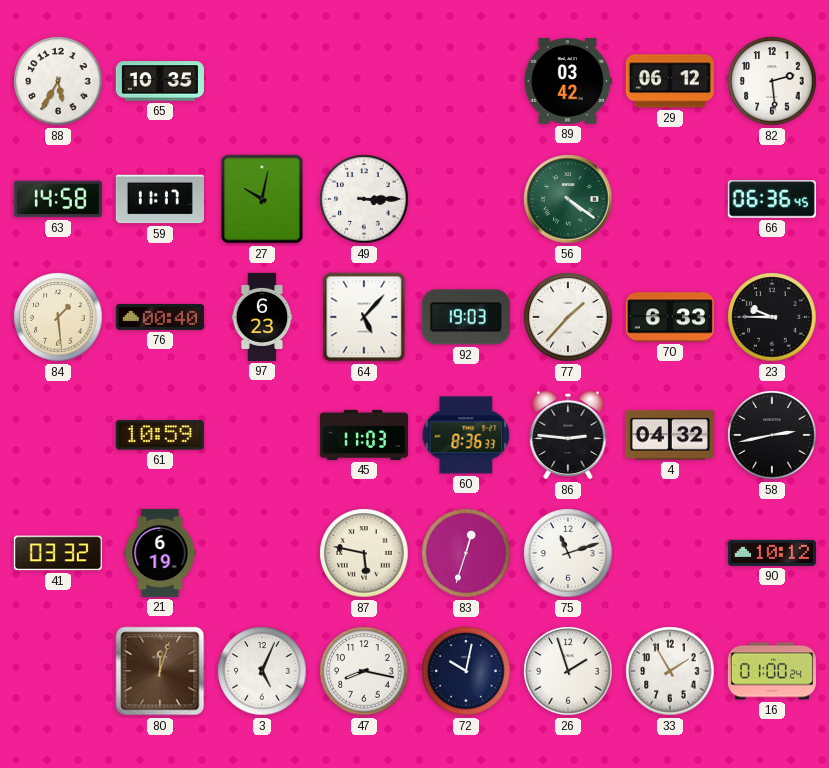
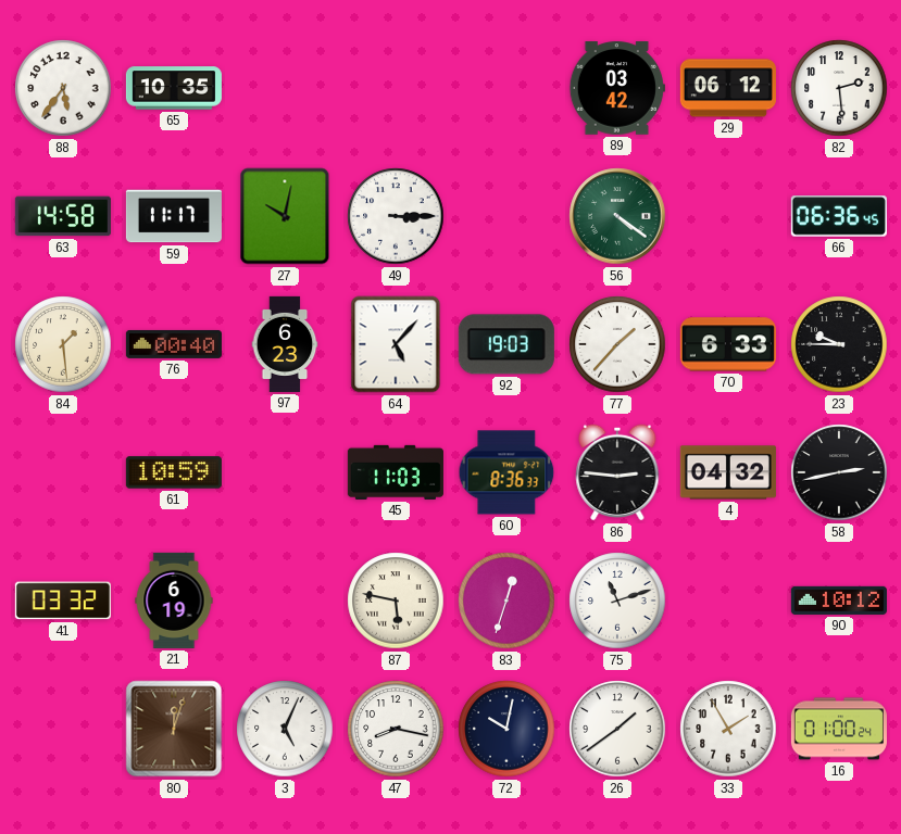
88: 5:35 -> 5:36 (63, 88)
26: 1:57 -> 1:39 (617, 729)
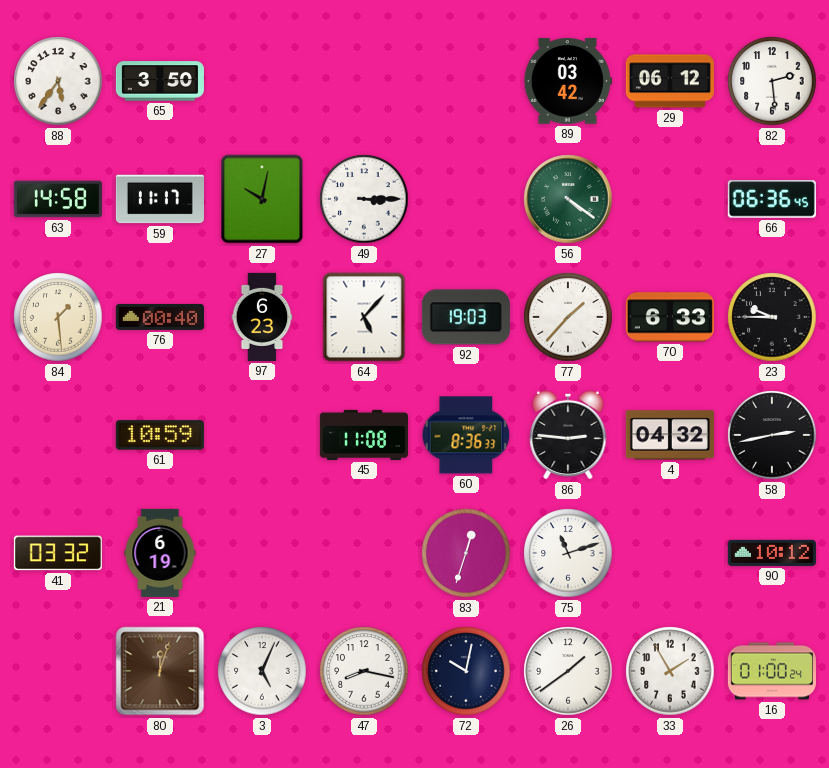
65: 10:35 -> 3:50 (160, 81)
45: 11:03 -> 11:08 (364, 435)
87: 5:47 -> none (396, 601)
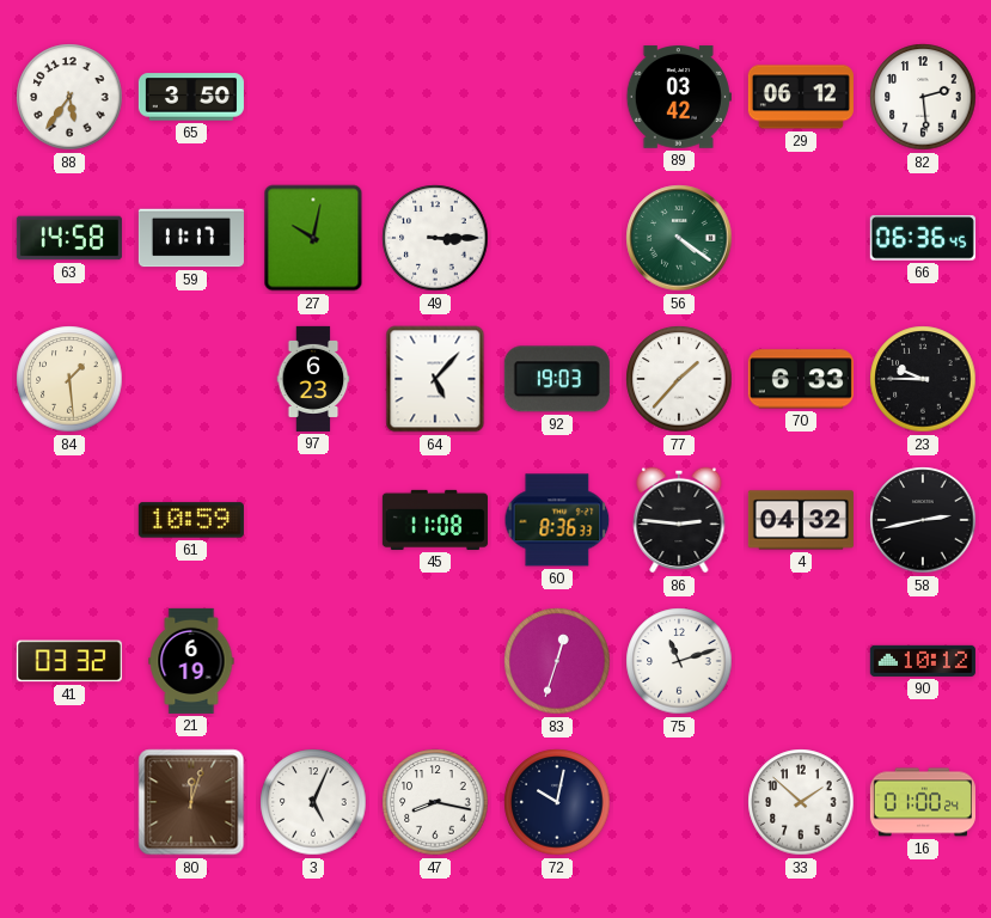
76: 00:40 -> none (160, 317)
26: 1:39 -> none (568, 671)
33: 1:55 -> 1:52 (801, 802)
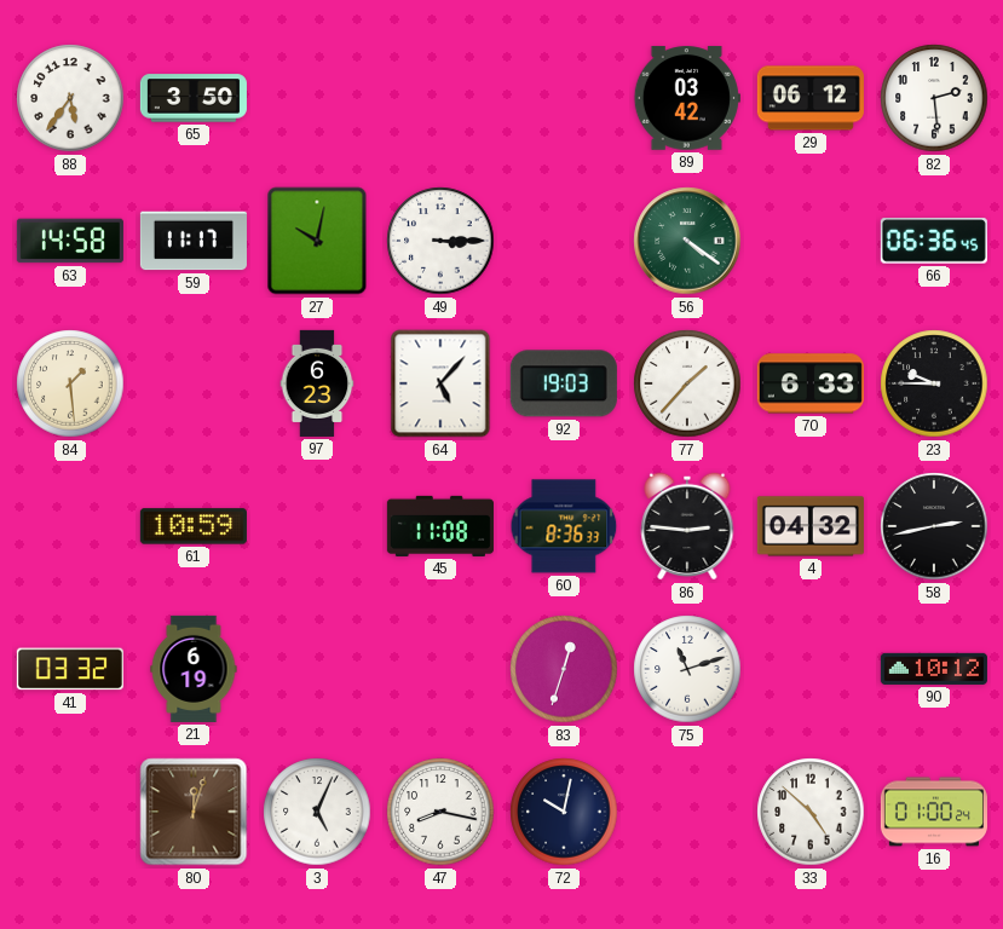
33: 1:52 -> 4:52 (811, 812)
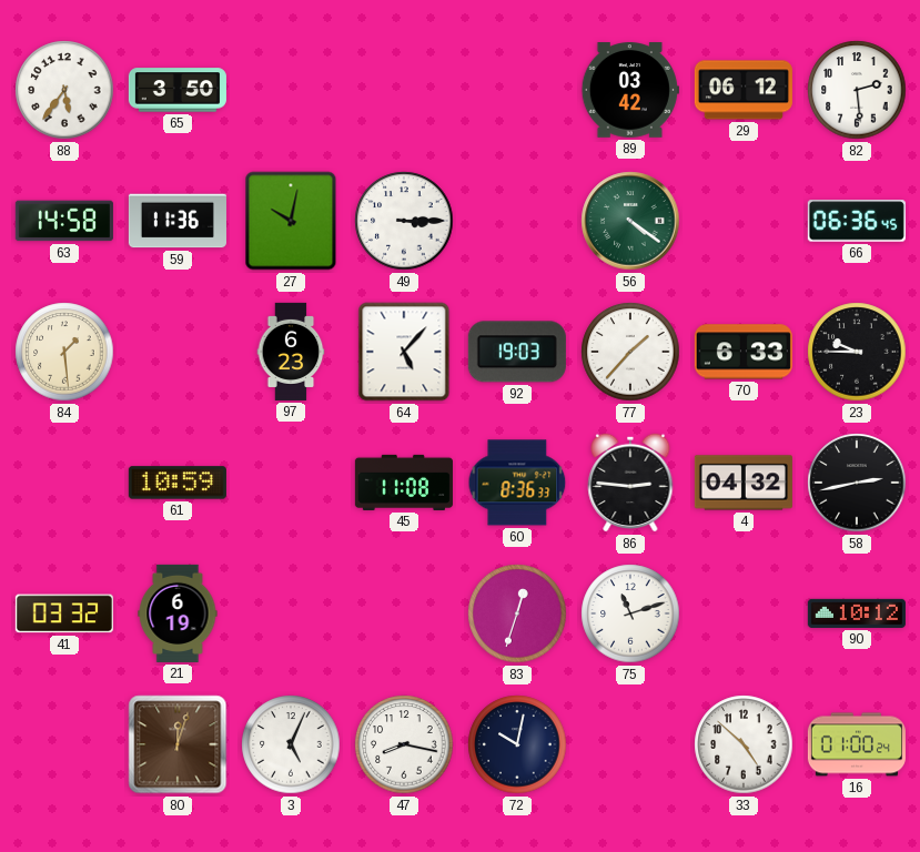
59: 11:17 -> 11:36 (178, 221)
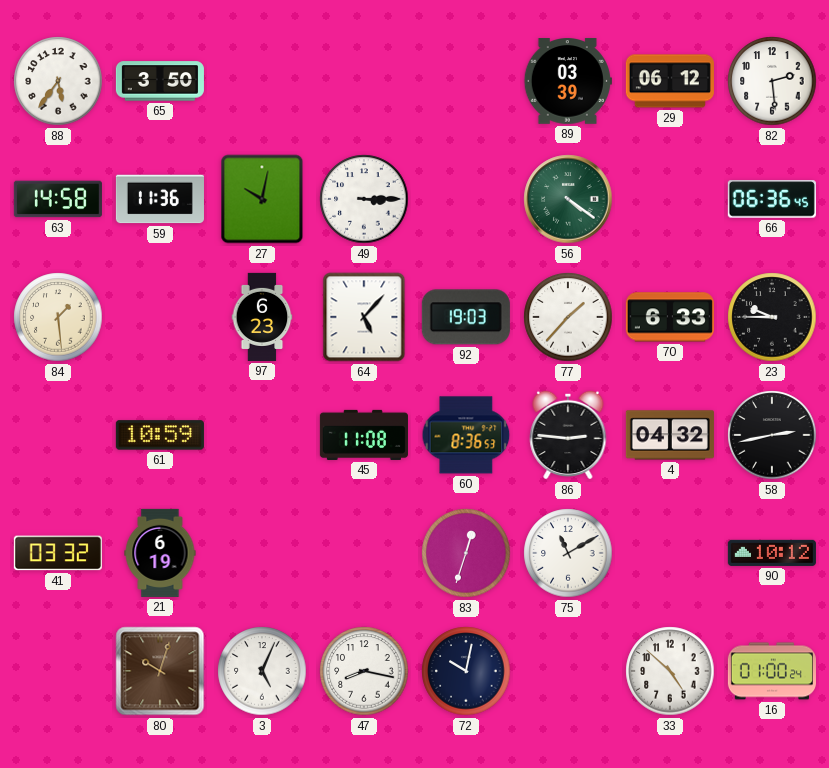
89: 03:42 -> 03:39 (568, 81)
60: 8:36:33 -> 8:36:53 (466, 435)
75: 11:12 -> 11:10 (568, 553)
80: 12:03 -> 10:03 (160, 671)
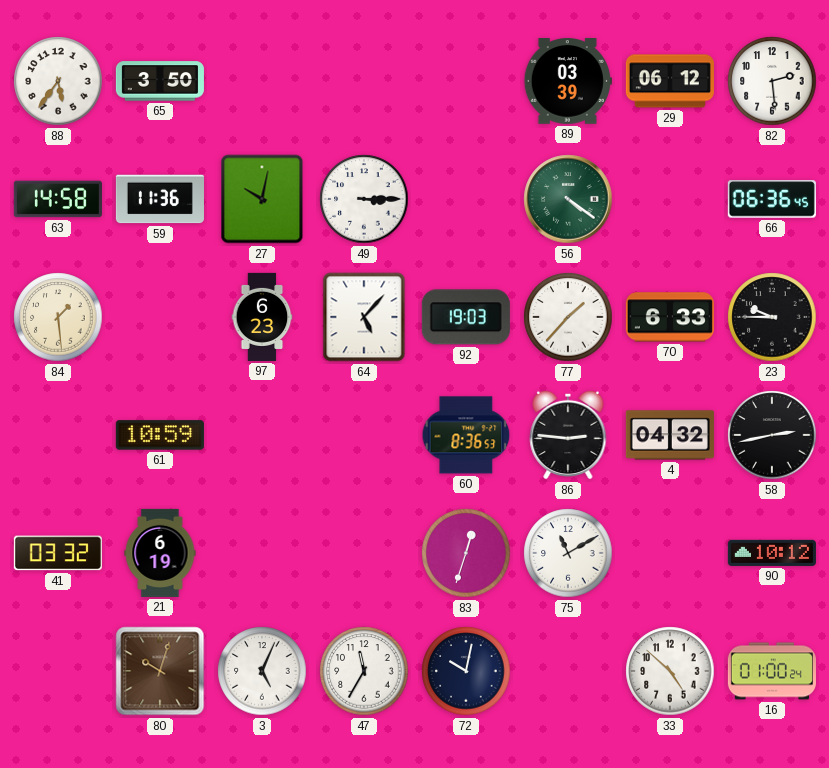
45: 11:08 -> none (364, 435)
47: 8:17 -> 11:35 (364, 671)
